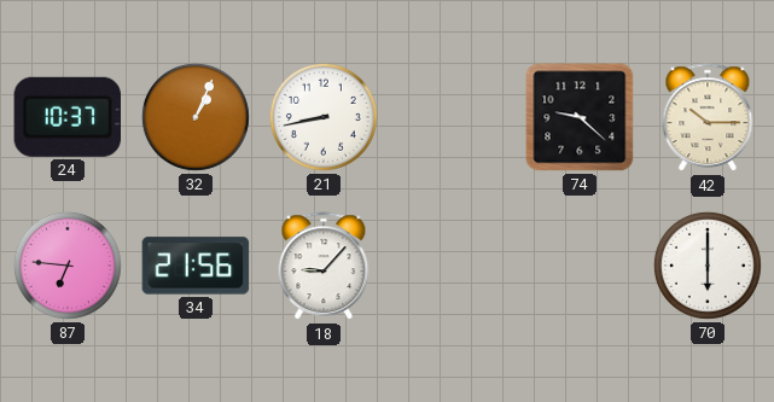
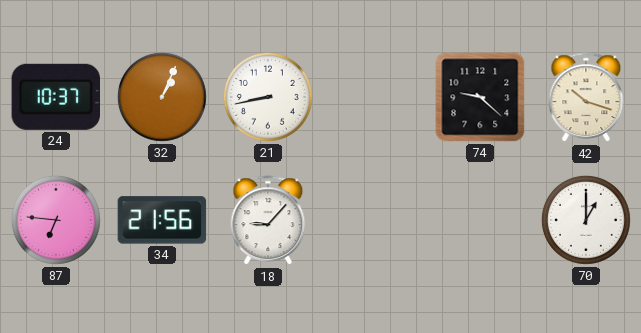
42: 10:15 -> 10:18 (586, 98)
70: 6:00 -> 1:00 (586, 220)
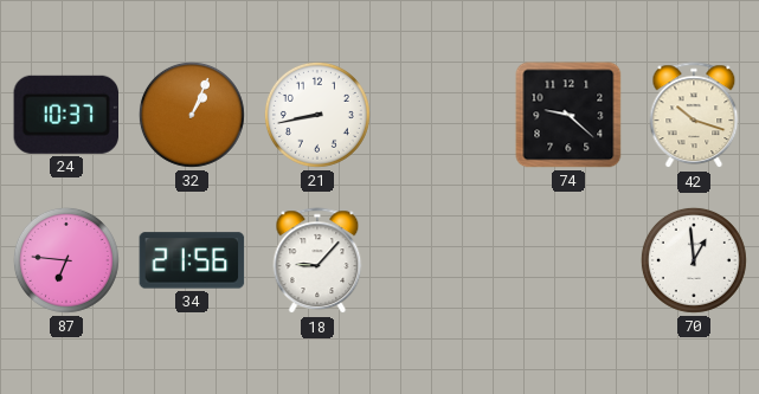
70: 1:00 -> 12:59 (694, 260)
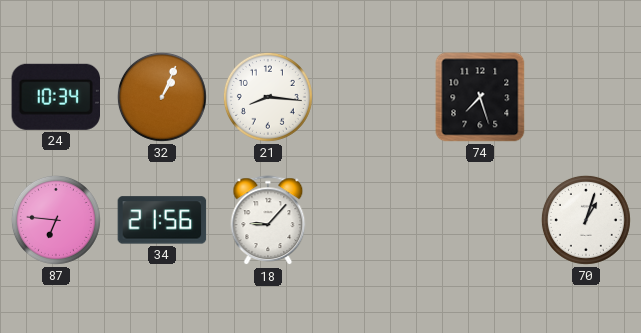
24: 10:37 -> 10:34 (55, 97)
21: 8:43 -> 8:16 (268, 97)
74: 9:22 -> 7:27 (480, 97)
42: 10:18 -> none (694, 116)
70: 12:59 -> 1:03 (586, 220)
